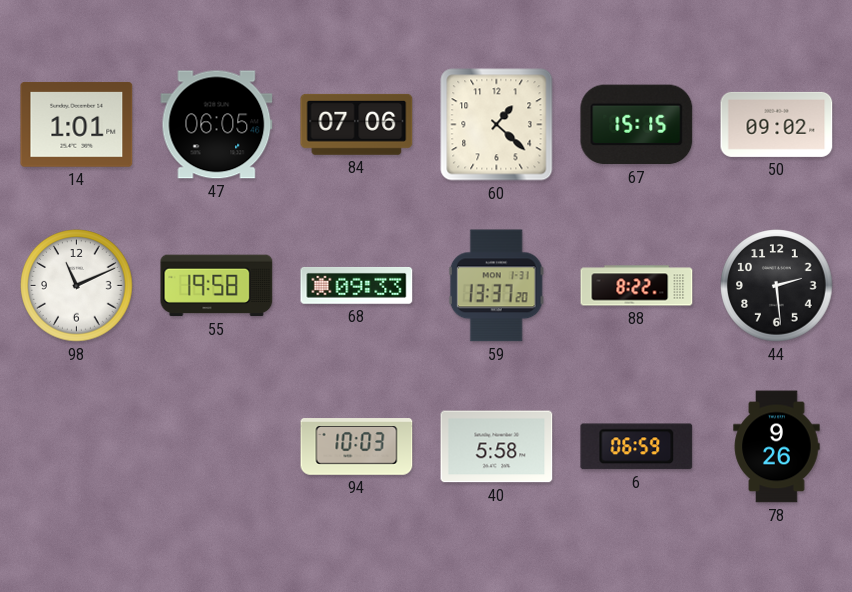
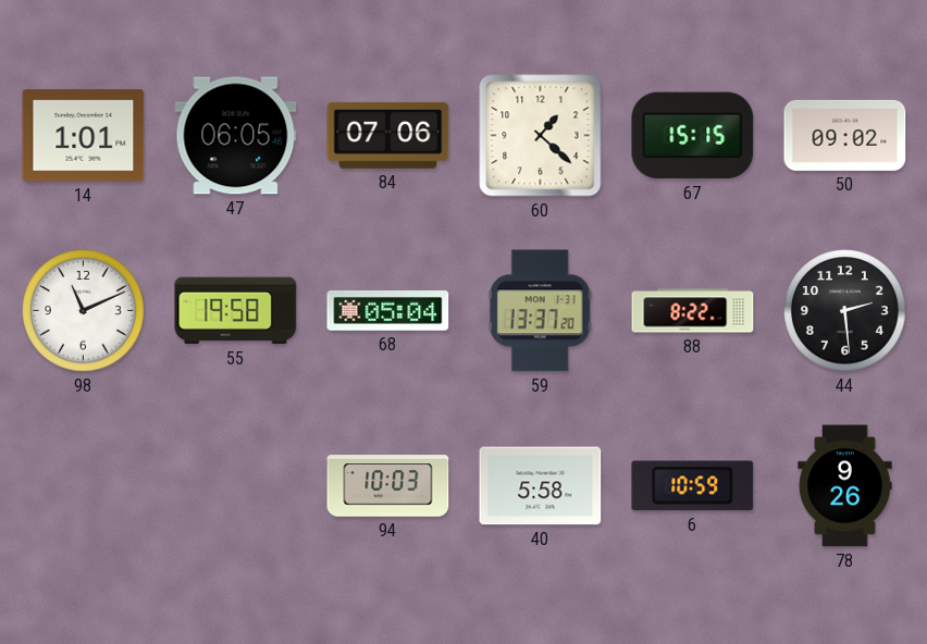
68: 09:33 -> 05:04 (388, 310)
6: 06:59 -> 10:59 (693, 486)
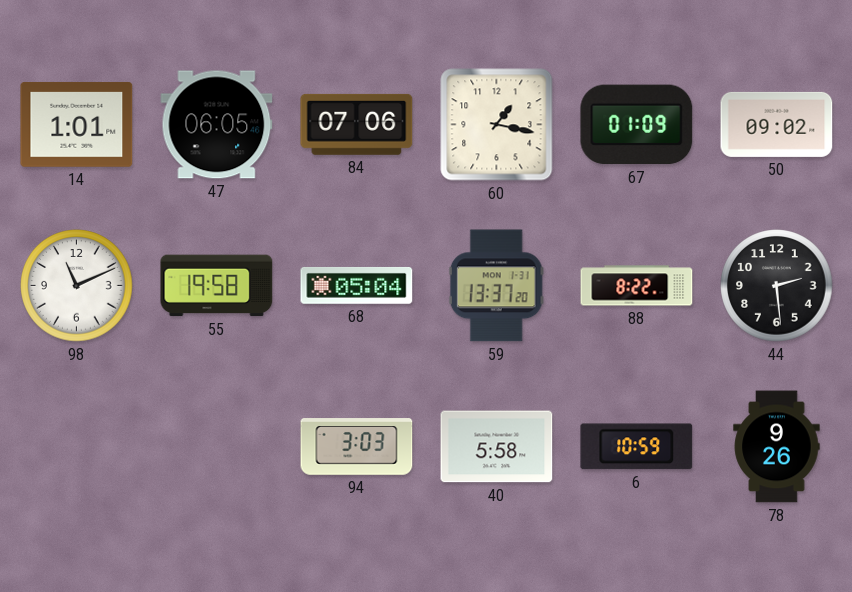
60: 1:22 -> 1:17 (497, 125)
67: 15:15 -> 01:09 (637, 125)
94: 10:03 -> 3:03 (357, 447)
